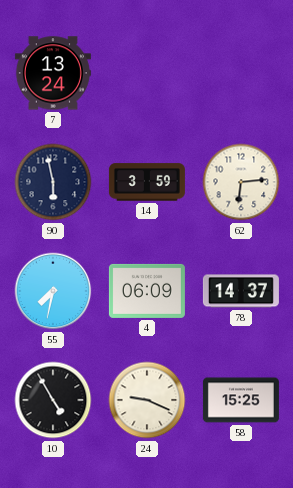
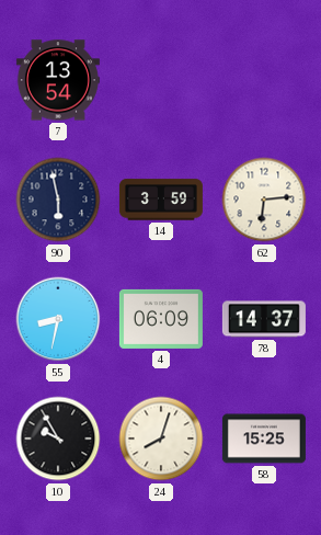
7: 13:24 -> 13:54 (58, 80)
55: 7:32 -> 8:32 (58, 319)
10: 4:55 -> 9:55 (58, 439)
24: 9:19 -> 8:03 (161, 439)
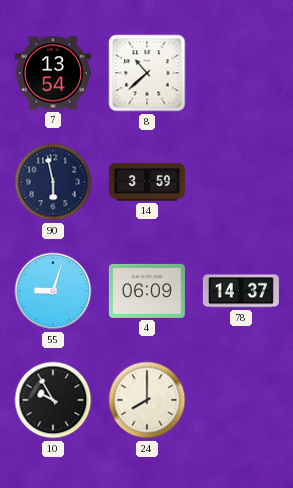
8: none -> 10:38 (147, 73)
62: 6:14 -> none (264, 200)
55: 8:32 -> 9:03 (53, 291)
24: 8:03 -> 8:00 (147, 400)
58: 15:25 -> none (264, 439)
